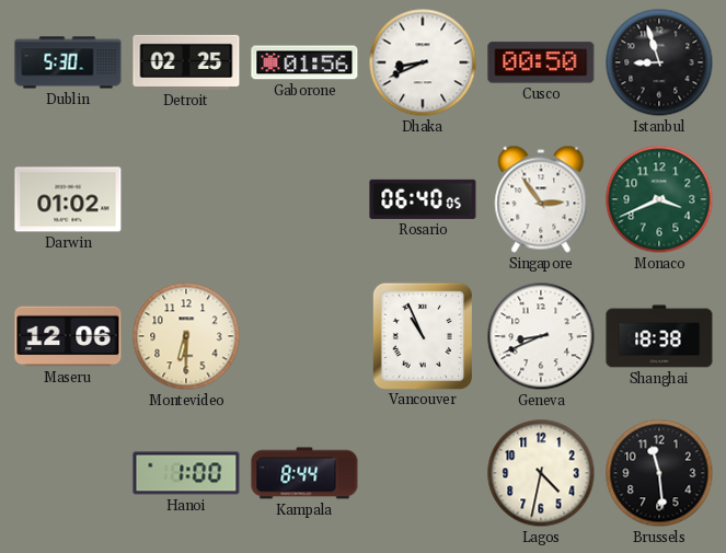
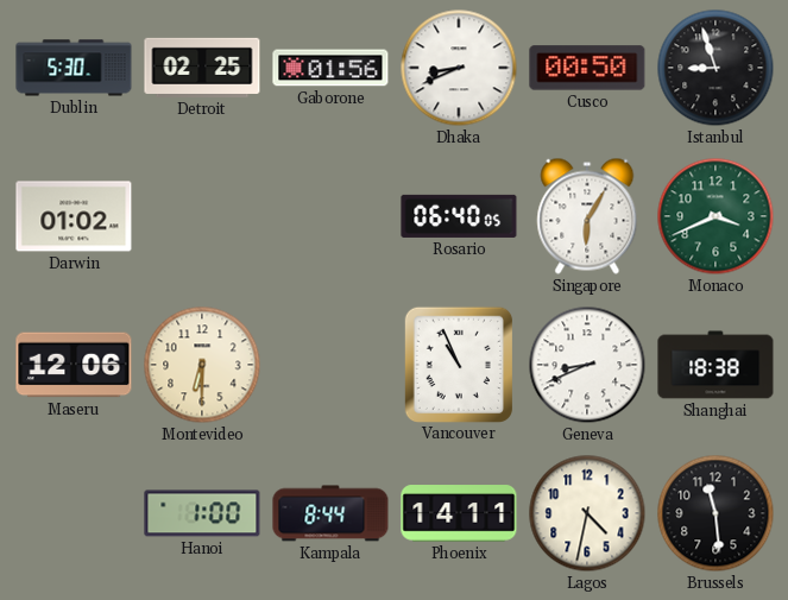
Singapore: 2:54 -> 6:05 (587, 216)
Phoenix: none -> 14:11 (459, 513)
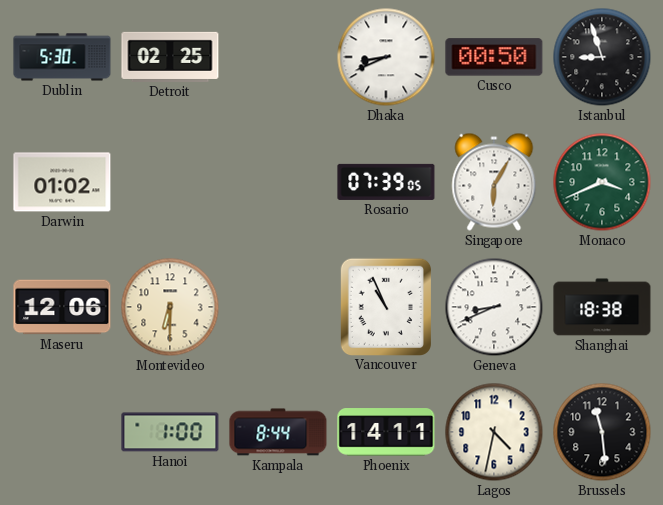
Gaborone: 01:56 -> none (330, 68)
Rosario: 06:40 -> 07:39 (386, 182)
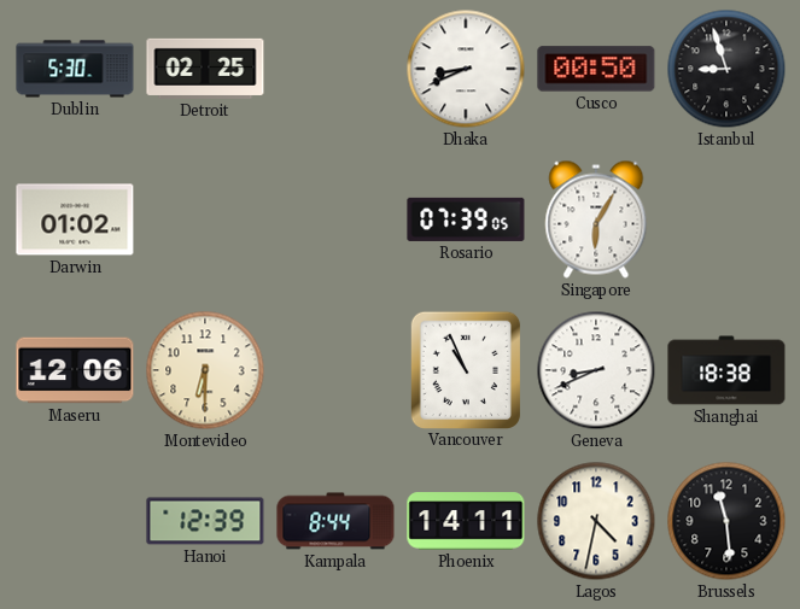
Monaco: 3:41 -> none (602, 182)
Hanoi: 1:00 -> 12:39 (205, 521)
